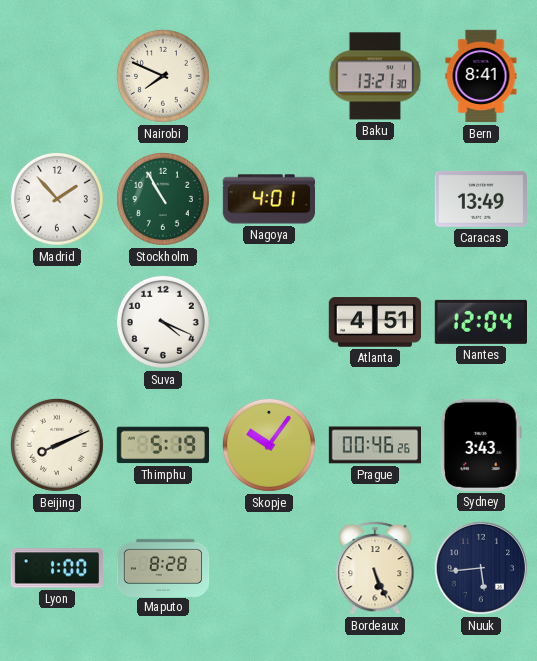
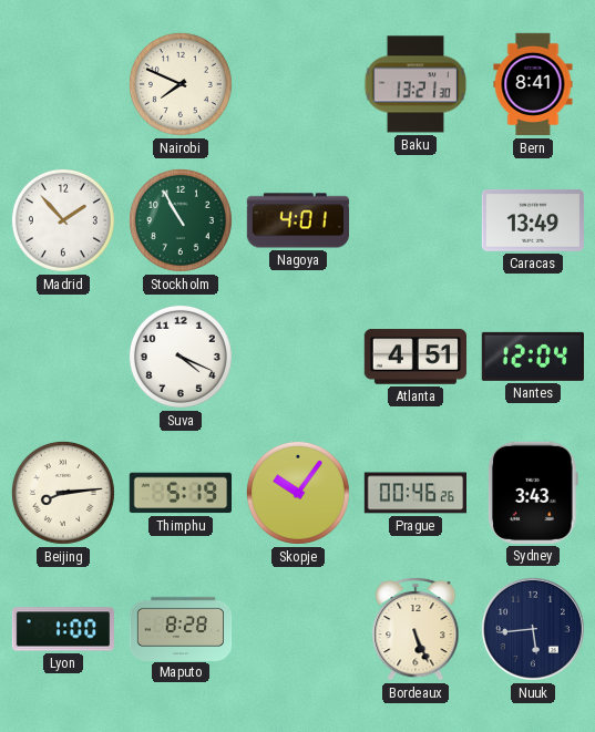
Beijing: 8:11 -> 8:14 (63, 493)
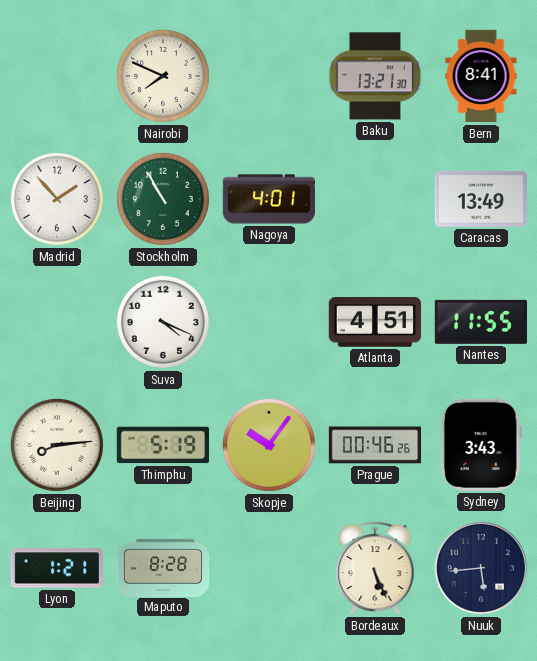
Nantes: 12:04 -> 11:55 (481, 322)
Lyon: 1:00 -> 1:21 (56, 568)
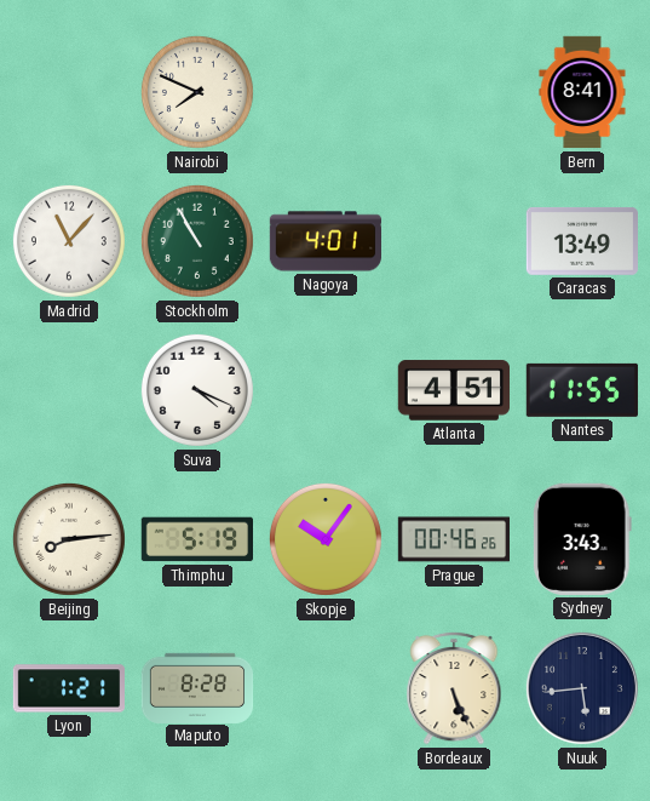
Baku: 13:21 -> none (375, 76)
Madrid: 1:53 -> 11:07 (69, 241)
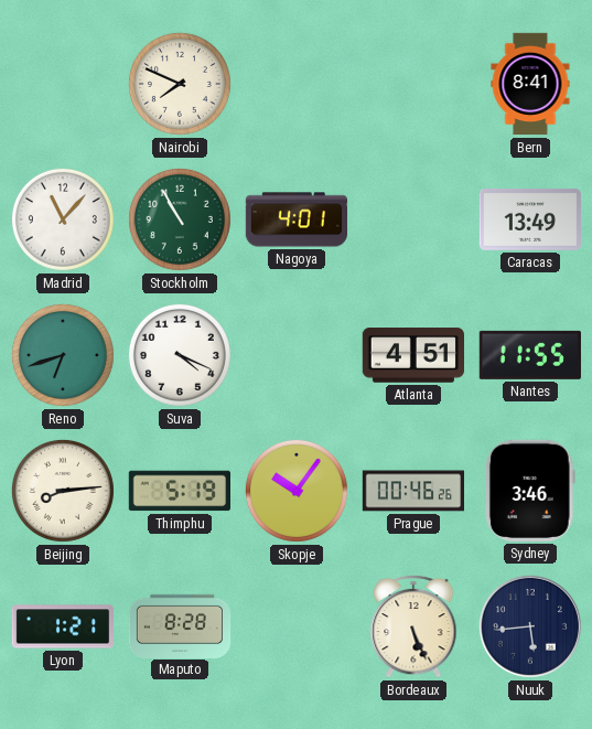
Reno: none -> 6:42 (63, 355)
Sydney: 3:43 -> 3:46 (530, 491)
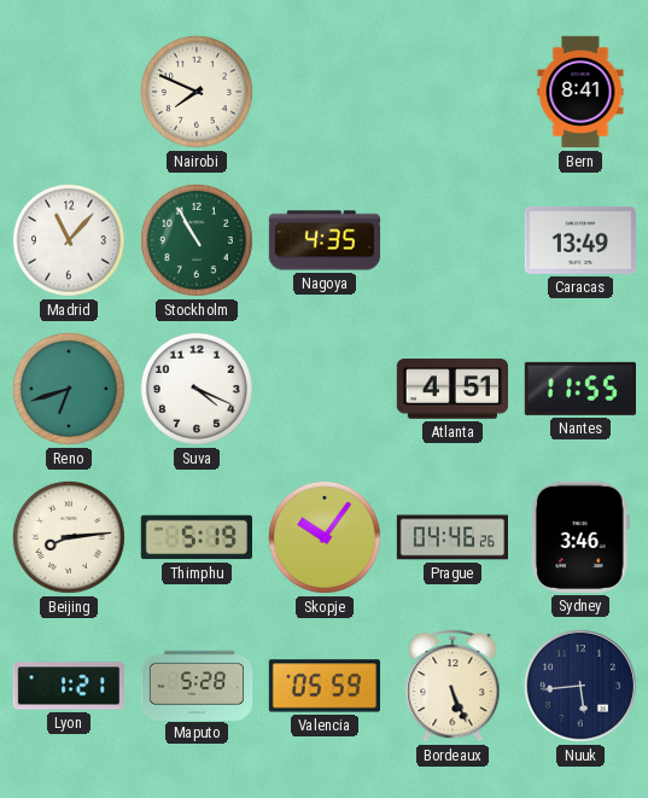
Nagoya: 4:01 -> 4:35 (323, 240)
Prague: 00:46 -> 04:46 (451, 537)
Maputo: 8:28 -> 5:28 (197, 685)
Valencia: none -> 05:59 (323, 686)
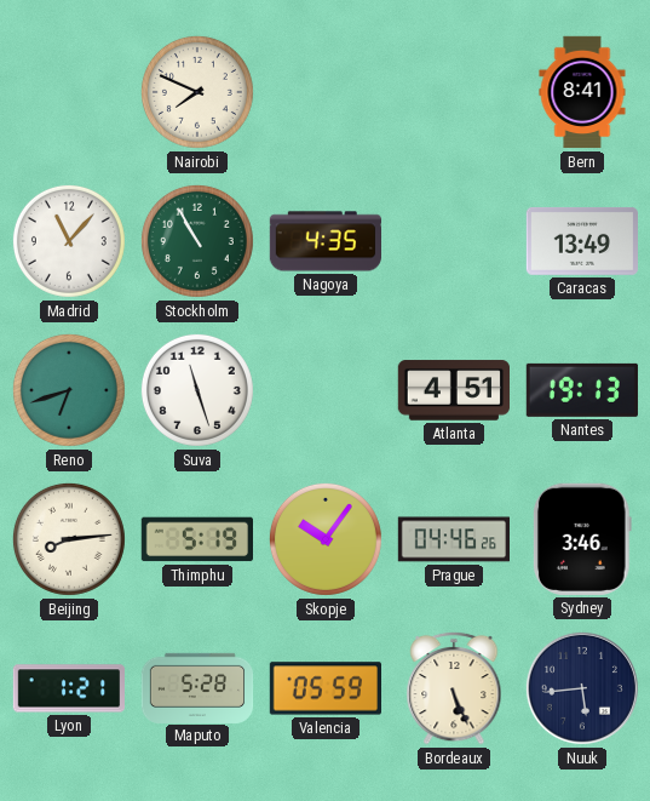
Suva: 4:19 -> 11:27 (197, 390)
Nantes: 11:55 -> 19:13 (582, 390)
